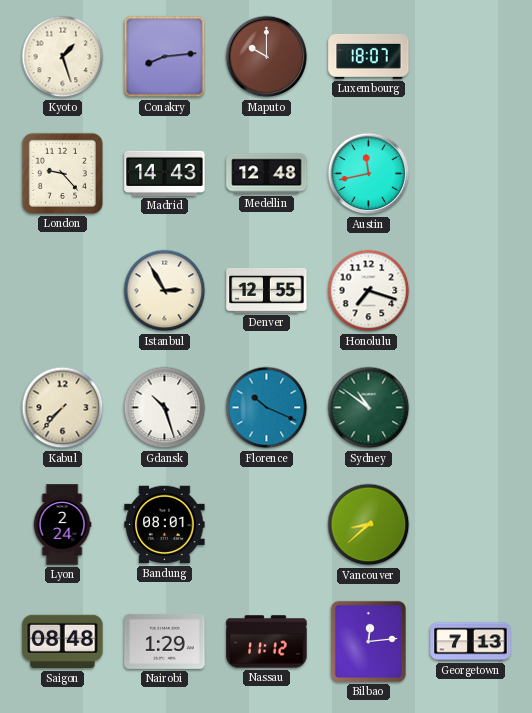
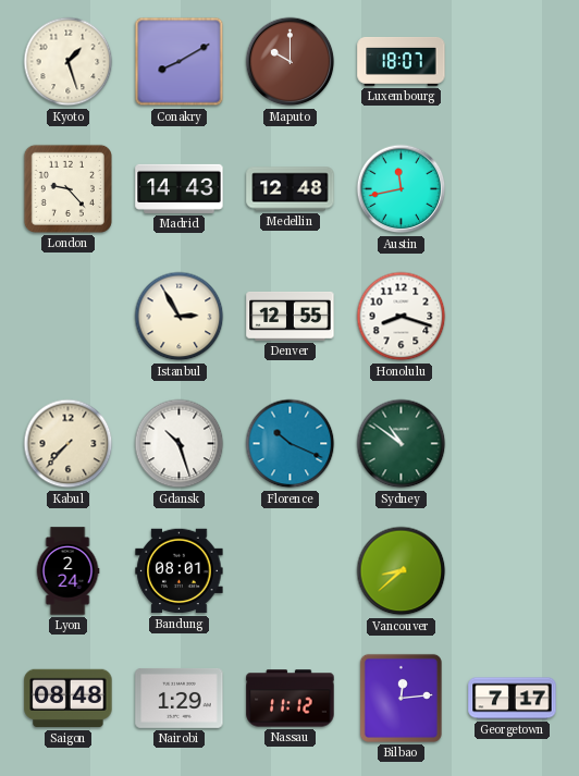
Conakry: 8:14 -> 8:10 (180, 62)
Honolulu: 7:18 -> 8:18 (402, 317)
Georgetown: 7:13 -> 7:17 (513, 699)
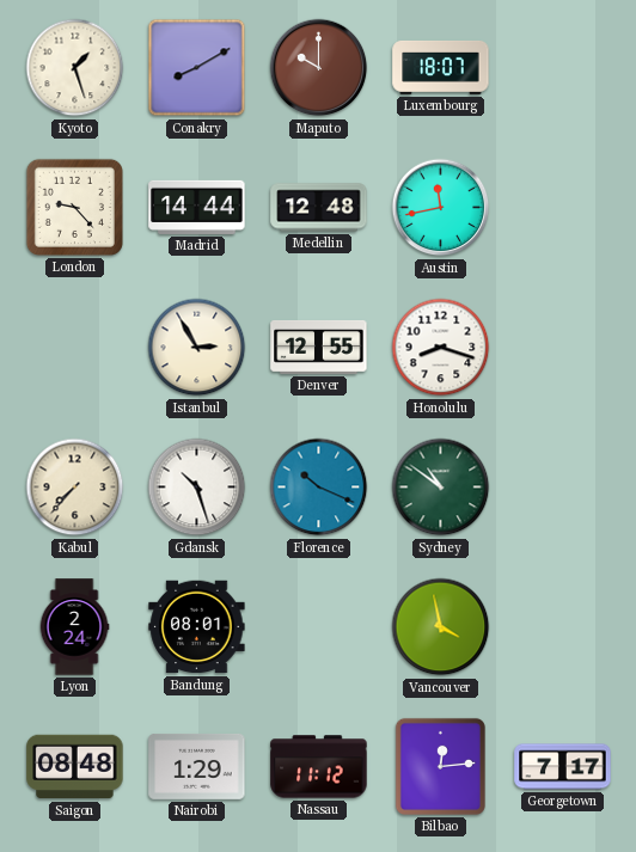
Madrid: 14:43 -> 14:44 (197, 207)
Vancouver: 8:38 -> 3:58 (441, 627)
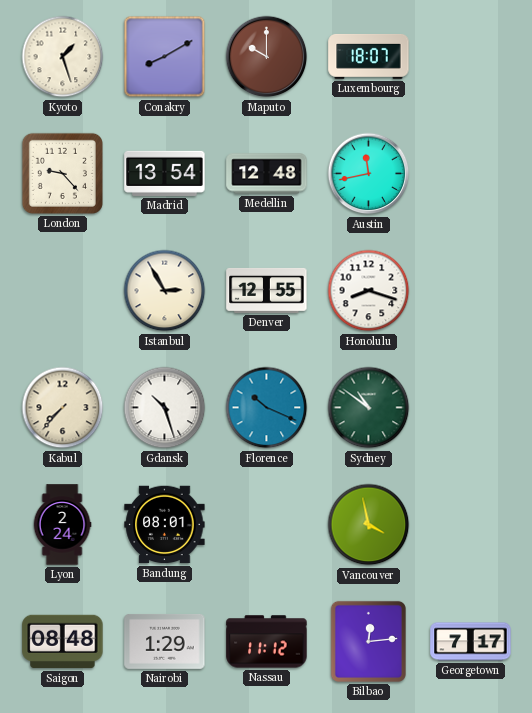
Madrid: 14:44 -> 13:54 (165, 173)
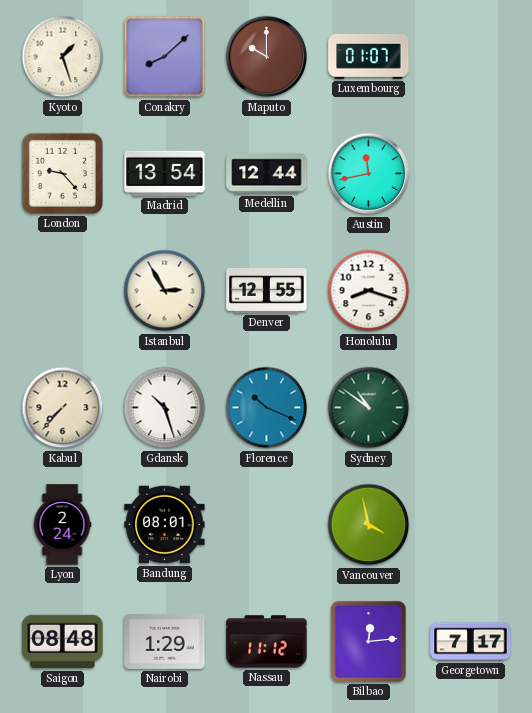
Conakry: 8:10 -> 8:08 (165, 57)
Luxembourg: 18:07 -> 01:07 (369, 56)
Medellin: 12:48 -> 12:44 (267, 174)
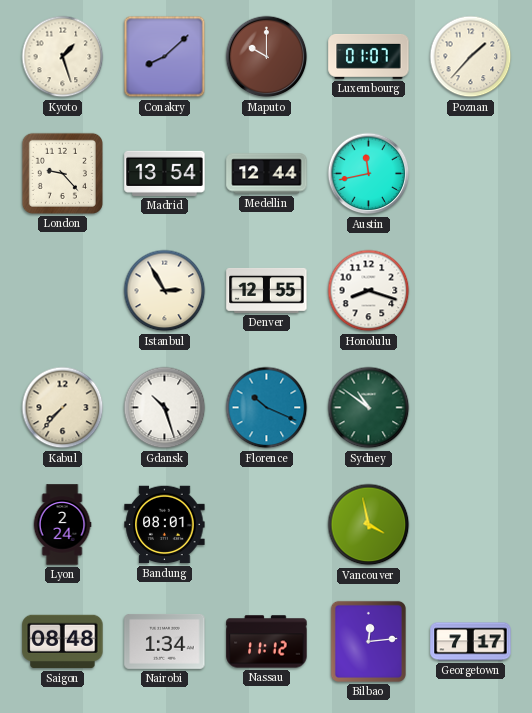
Poznan: none -> 1:37 (471, 57)
Nairobi: 1:29 -> 1:34 (165, 642)
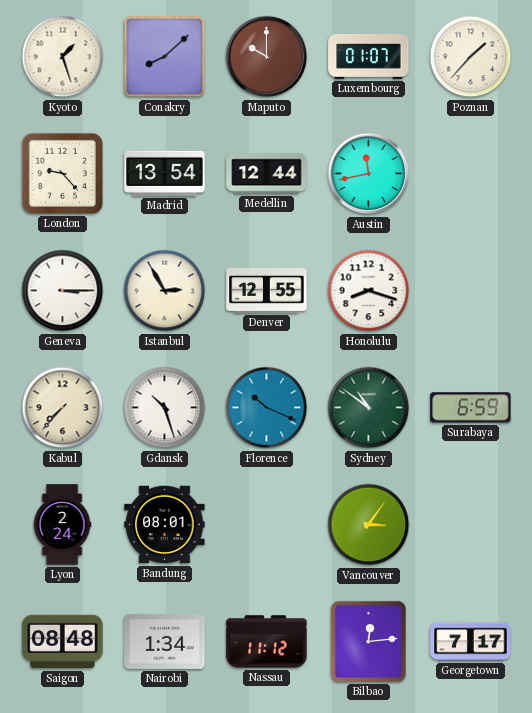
Geneva: none -> 3:15 (63, 291)
Surabaya: none -> 6:59 (471, 408)
Vancouver: 3:58 -> 3:06 (369, 525)
